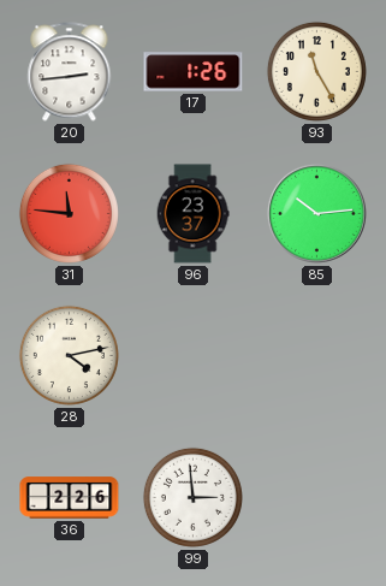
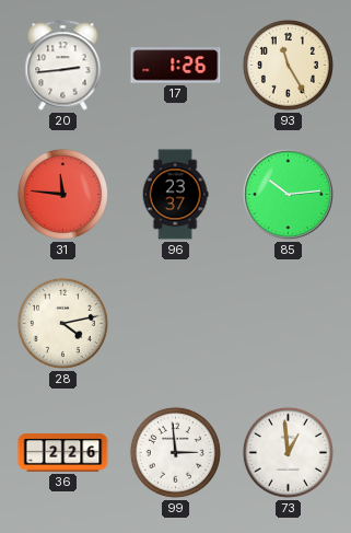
73: none -> 12:59 (288, 452)
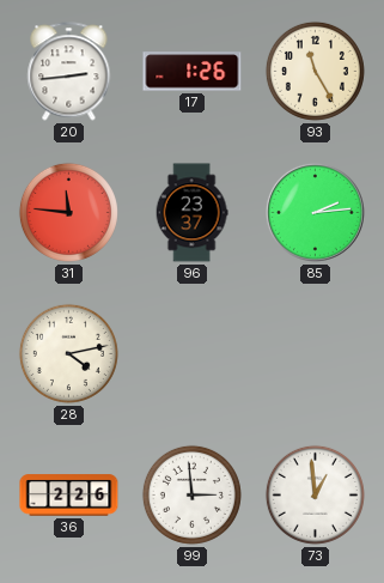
85: 10:14 -> 2:14 (315, 212)
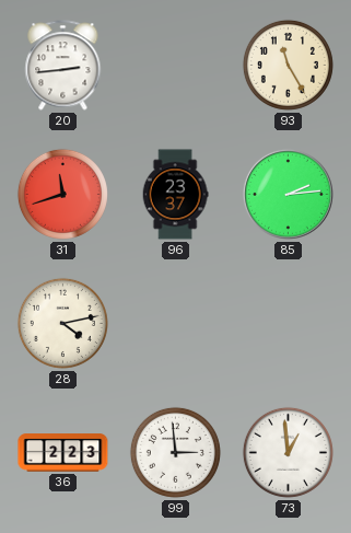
17: 1:26 -> none (193, 72)
31: 11:46 -> 11:42 (62, 194)
36: 2:26 -> 2:23 (63, 453)
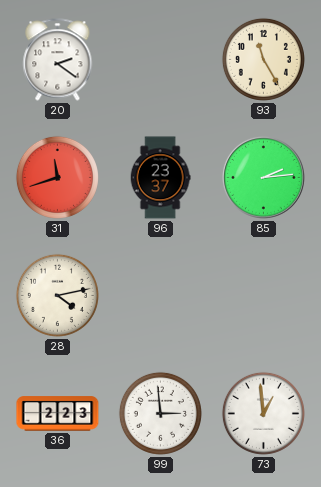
20: 2:44 -> 2:21 (58, 60)
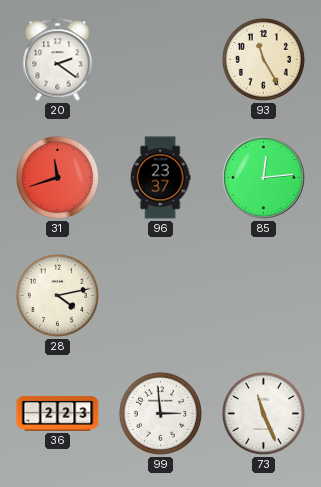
85: 2:14 -> 12:14 (263, 177)
73: 12:59 -> 11:26 (263, 413)
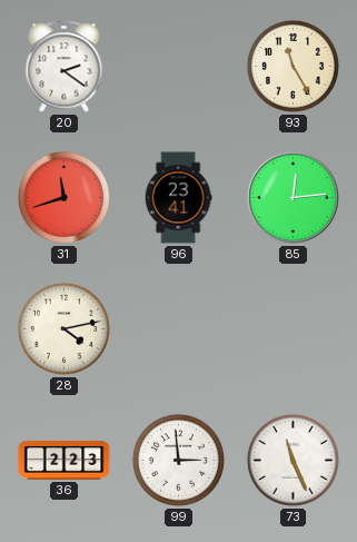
96: 23:37 -> 23:41 (178, 198)
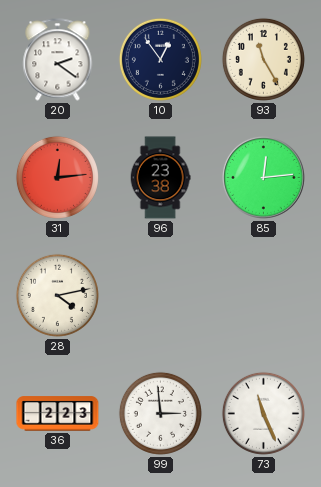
10: none -> 12:54 (160, 59)
31: 11:42 -> 12:14 (57, 177)
96: 23:41 -> 23:38 (160, 178)
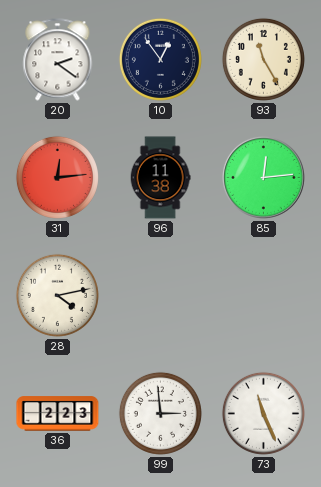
96: 23:38 -> 11:38 (160, 178)
